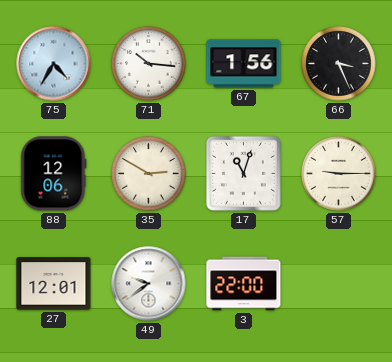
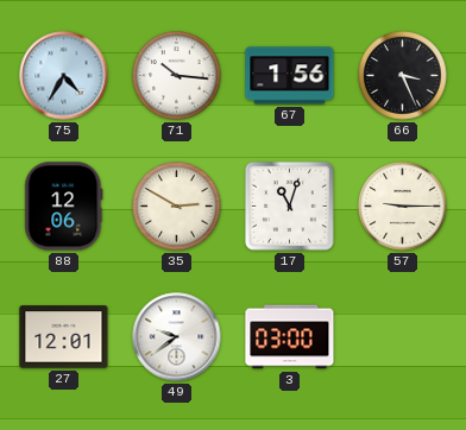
3: 22:00 -> 03:00 (290, 337)
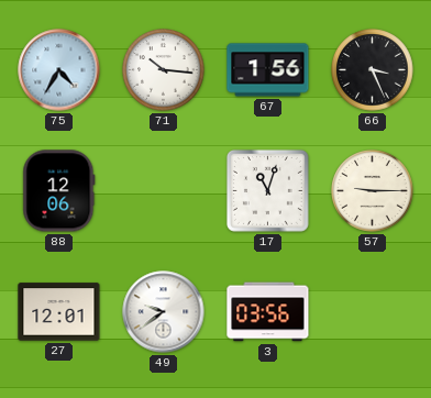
35: 2:50 -> none (177, 207)
3: 03:00 -> 03:56 (268, 312)
